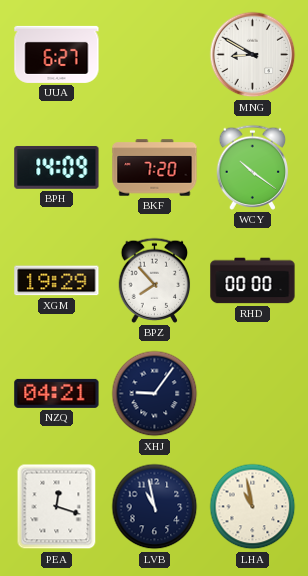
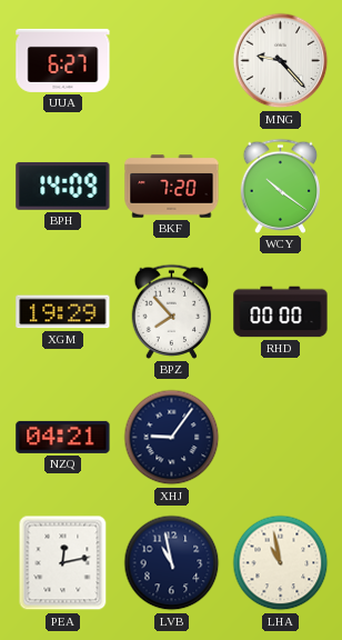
MNG: 8:50 -> 9:23 (281, 61)
PEA: 12:18 -> 12:13 (63, 563)
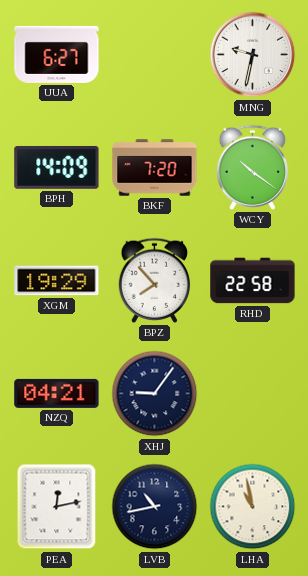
MNG: 9:23 -> 9:32 (253, 55)
RHD: 00:00 -> 22:58 (253, 281)
LVB: 10:58 -> 10:43 (155, 507)
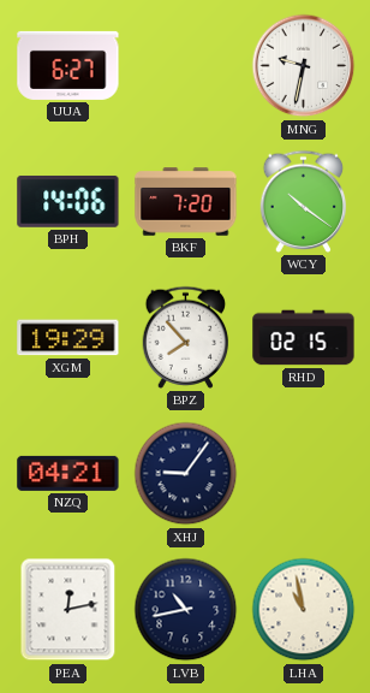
BPH: 14:09 -> 14:06 (68, 202)
RHD: 22:58 -> 02:15 (304, 338)
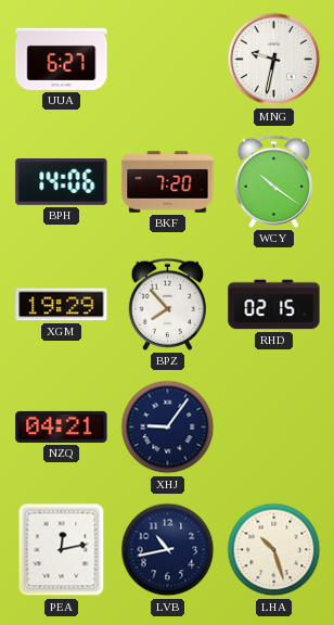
LHA: 10:58 -> 10:27 (274, 550)
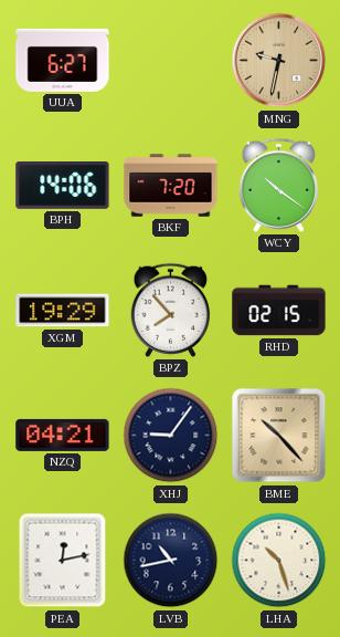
MNG dial: white -> champagne (279, 61)
BME: none -> 10:23 (279, 436)
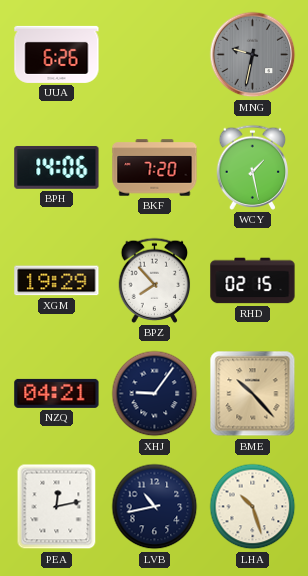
UUA: 6:27 -> 6:26 (57, 54)
MNG dial: champagne -> grey (253, 55)
WCY: 10:21 -> 1:28 (253, 167)
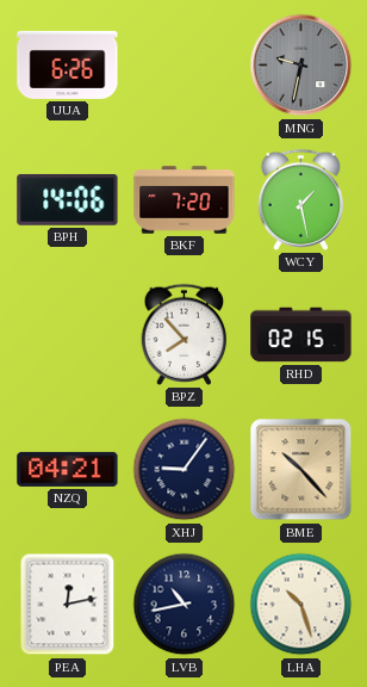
XGM: 19:29 -> none (57, 281)
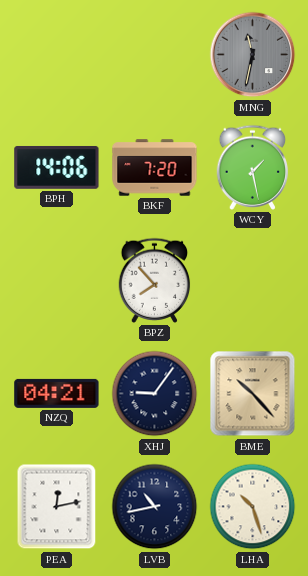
UUA: 6:26 -> none (68, 64)
MNG: 9:32 -> 11:32 (253, 55)
RHD: 02:15 -> none (301, 335)
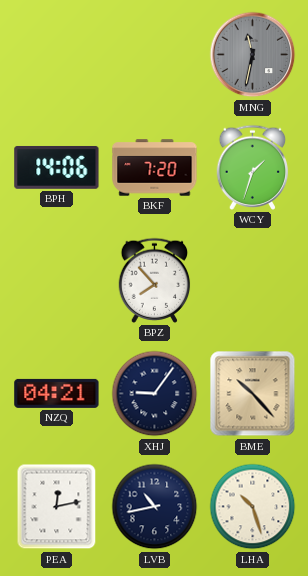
WCY: 1:28 -> 1:33 (253, 167)
